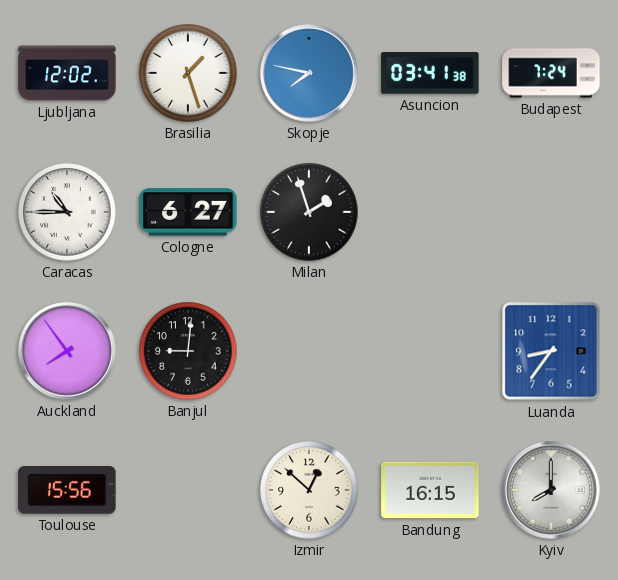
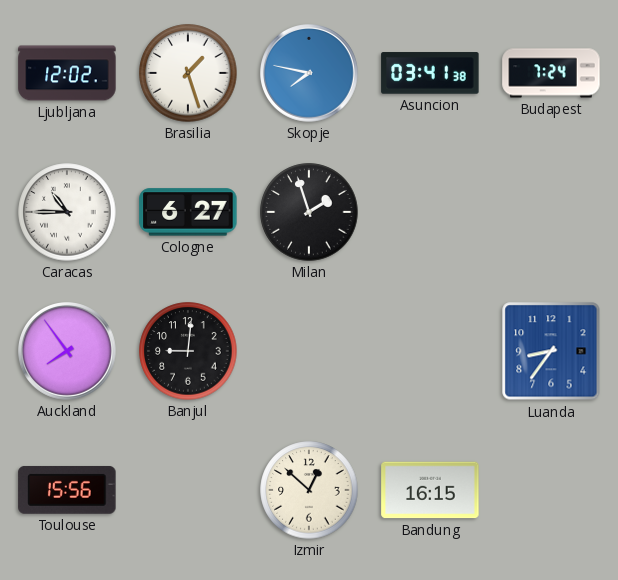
Kyiv: 8:00 -> none (552, 491)
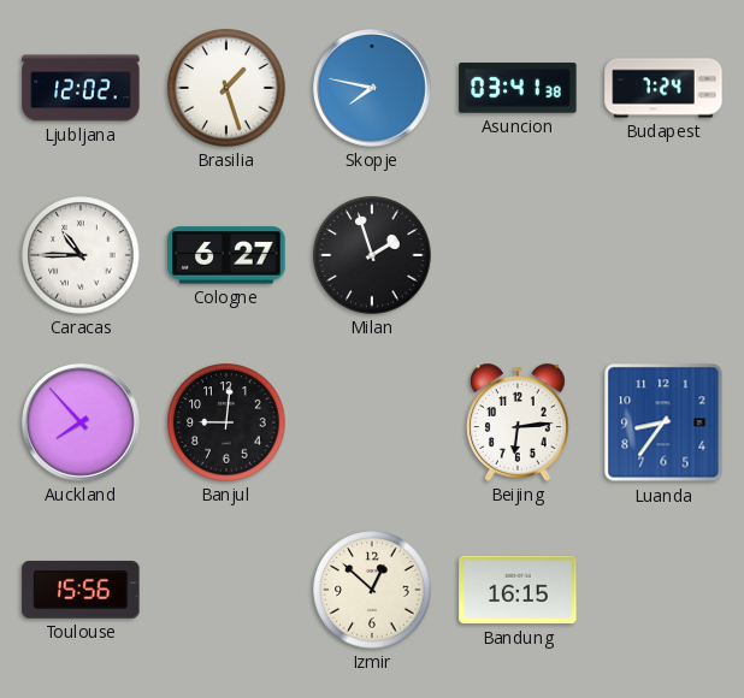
Auckland: 7:54 -> 7:53 (82, 424)
Beijing: none -> 6:14 (518, 422)
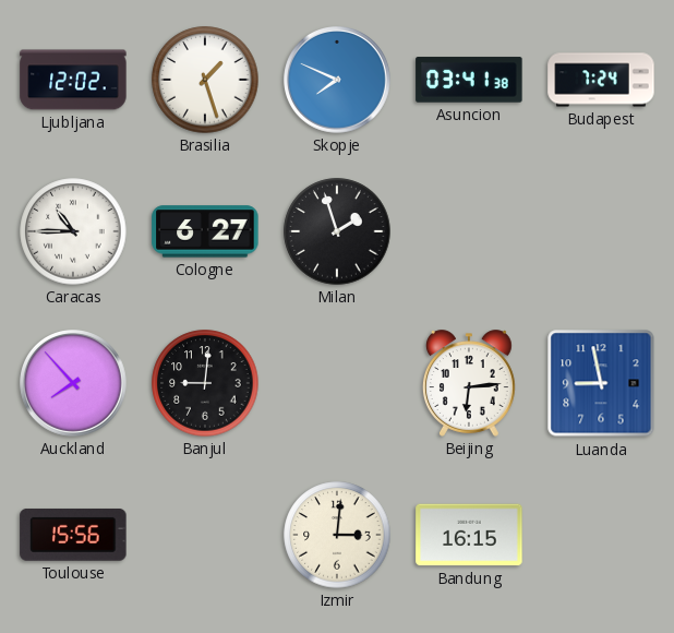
Skopje: 7:47 -> 7:49 (338, 81)
Luanda: 8:36 -> 8:58 (601, 383)
Izmir: 12:52 -> 3:01 (337, 535)
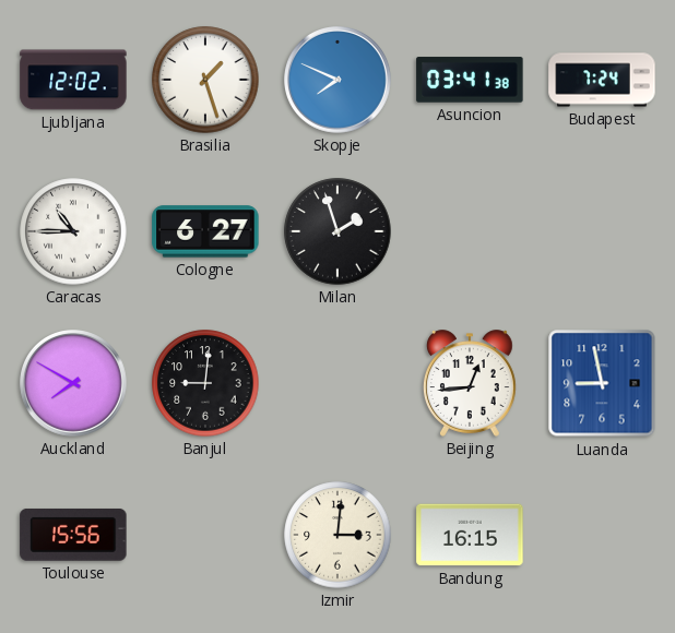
Auckland: 7:53 -> 7:50 (74, 384)
Beijing: 6:14 -> 12:44 (470, 383)
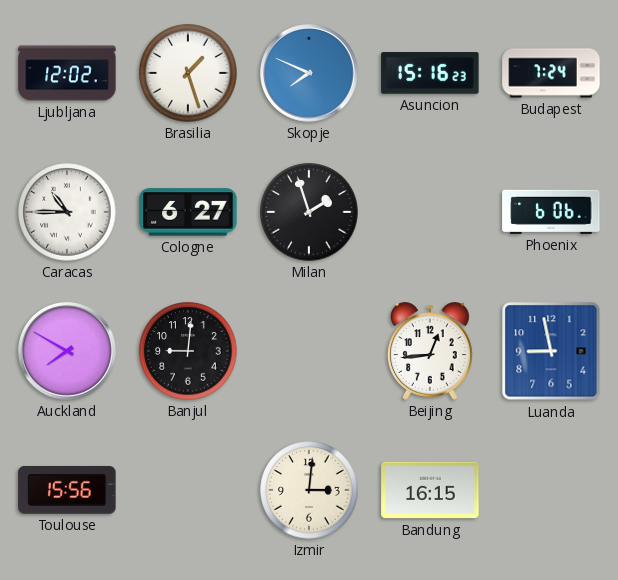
Asuncion: 03:41 -> 15:16 (430, 73)
Phoenix: none -> 6:06 (551, 212)
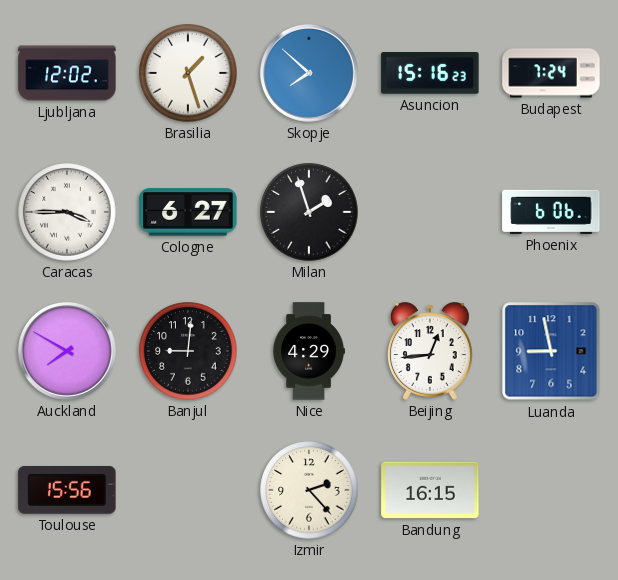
Skopje: 7:49 -> 7:52 (310, 74)
Caracas: 10:45 -> 3:45 (67, 212)
Nice: none -> 4:29 (309, 351)
Izmir: 3:01 -> 2:23 (309, 490)
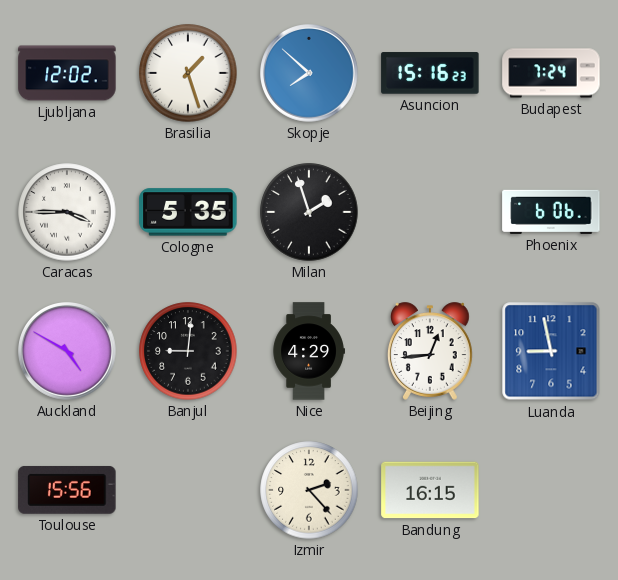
Cologne: 6:27 -> 5:35 (188, 212)
Auckland: 7:50 -> 4:50 (68, 352)
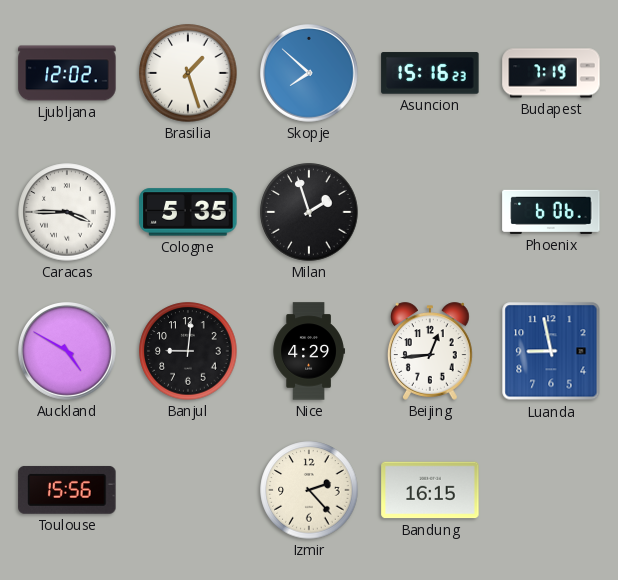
Budapest: 7:24 -> 7:19 (551, 73)
